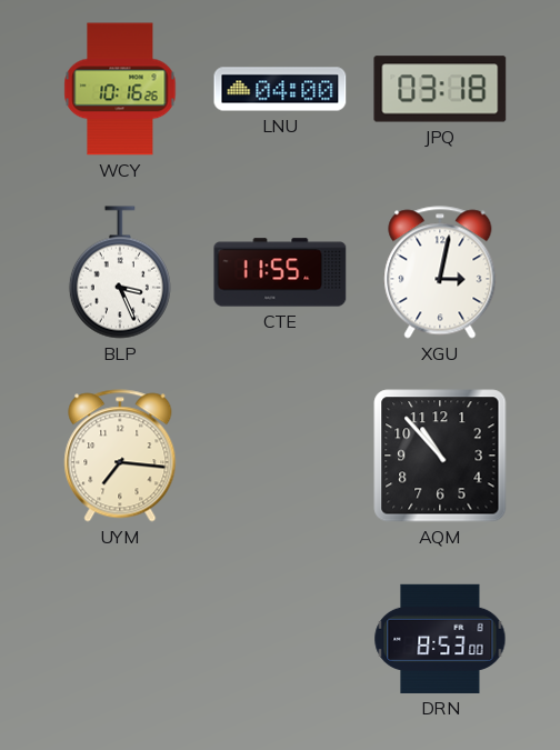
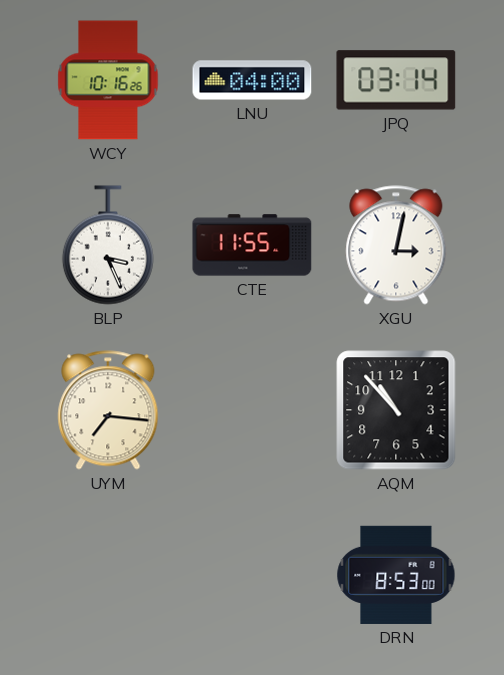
JPQ: 03:18 -> 03:14 (396, 80)
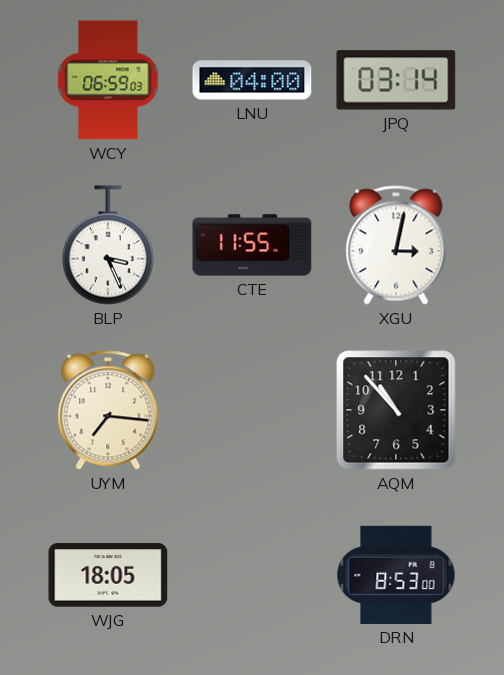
WCY: 10:16 -> 06:59 (108, 80)
WJG: none -> 18:05 (108, 575)
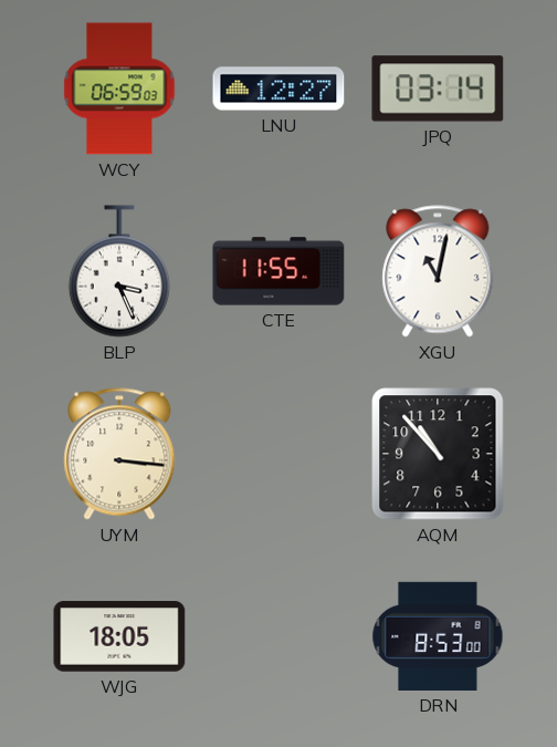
LNU: 04:00 -> 12:27 (278, 89)
XGU: 3:02 -> 11:02 (438, 271)
UYM: 7:16 -> 3:16 (119, 454)
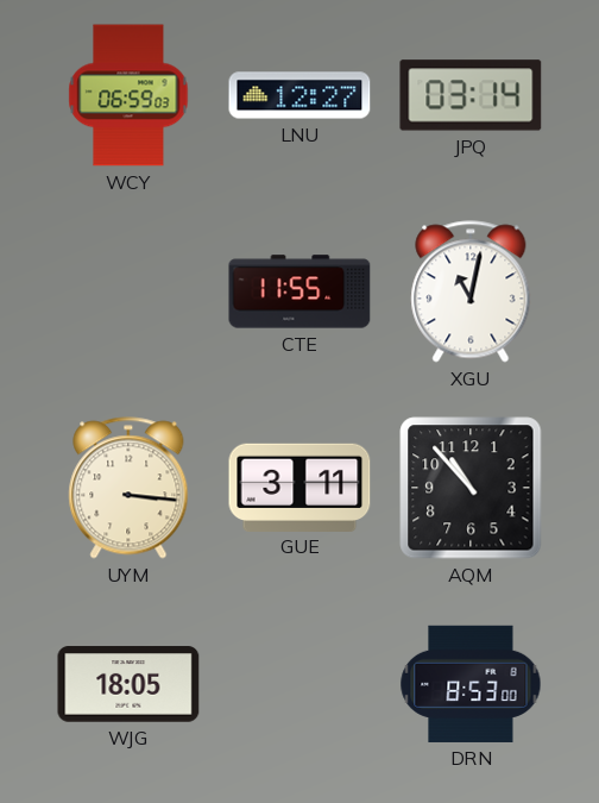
BLP: 3:26 -> none (119, 271)
GUE: none -> 3:11 (299, 487)
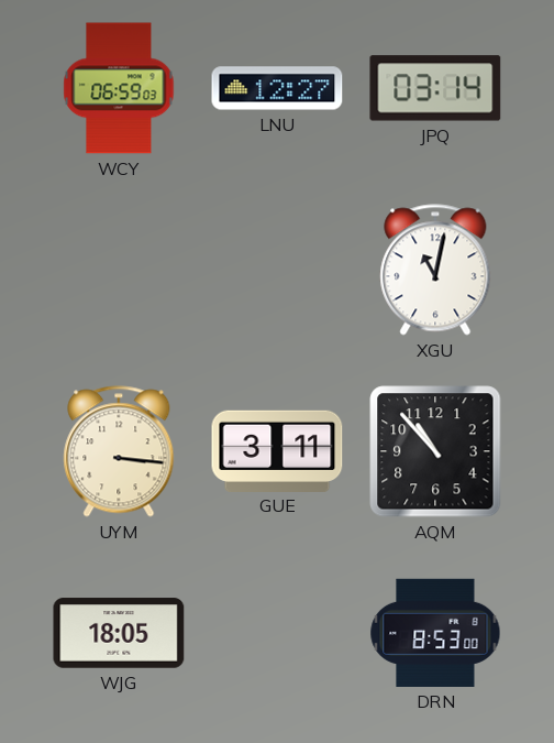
CTE: 11:55 -> none (299, 291)
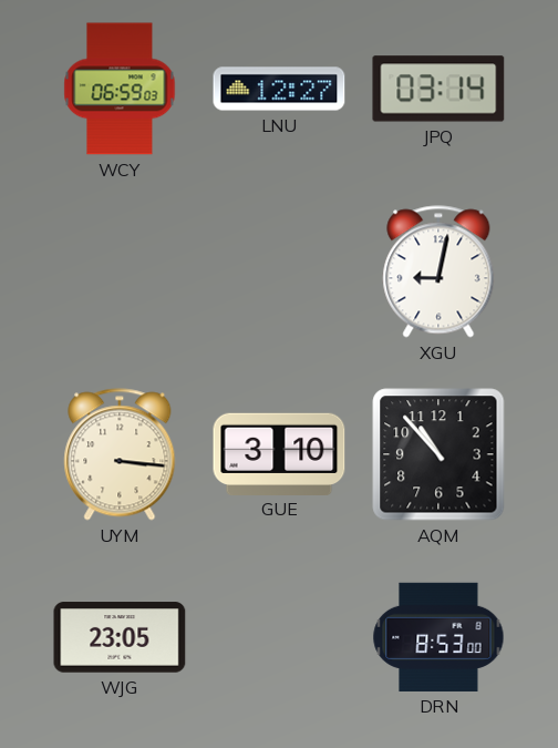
XGU: 11:02 -> 9:02 (438, 271)
GUE: 3:11 -> 3:10 (279, 453)
WJG: 18:05 -> 23:05 (120, 637)
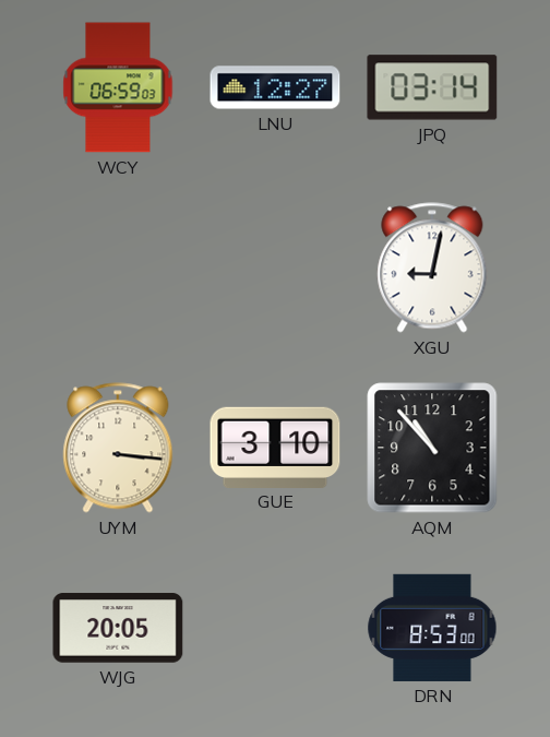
WJG: 23:05 -> 20:05 (118, 628)
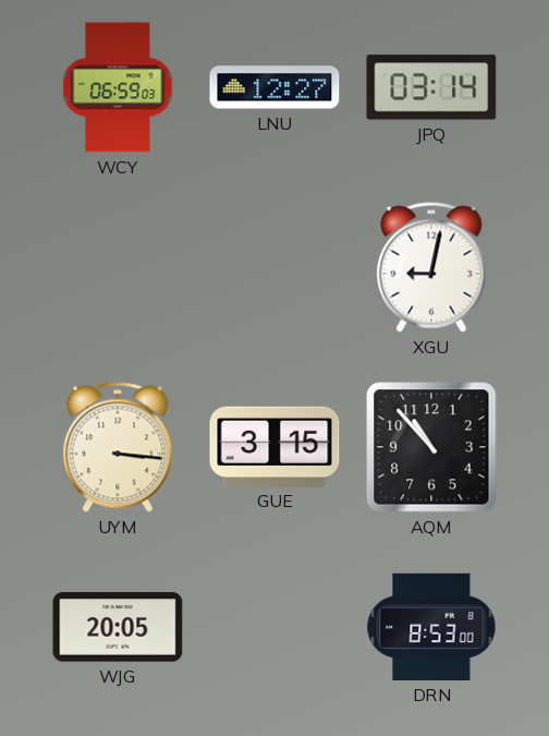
GUE: 3:10 -> 3:15 (274, 446)
